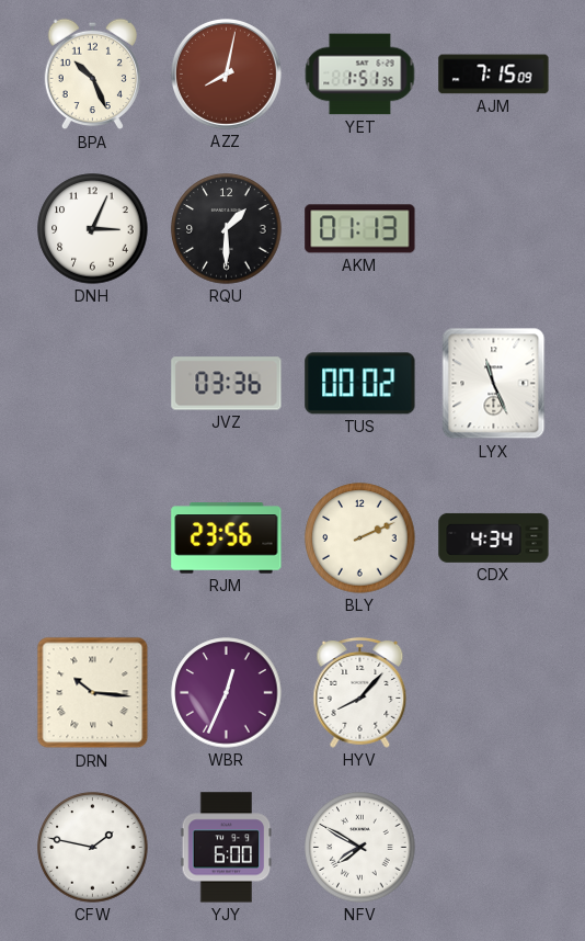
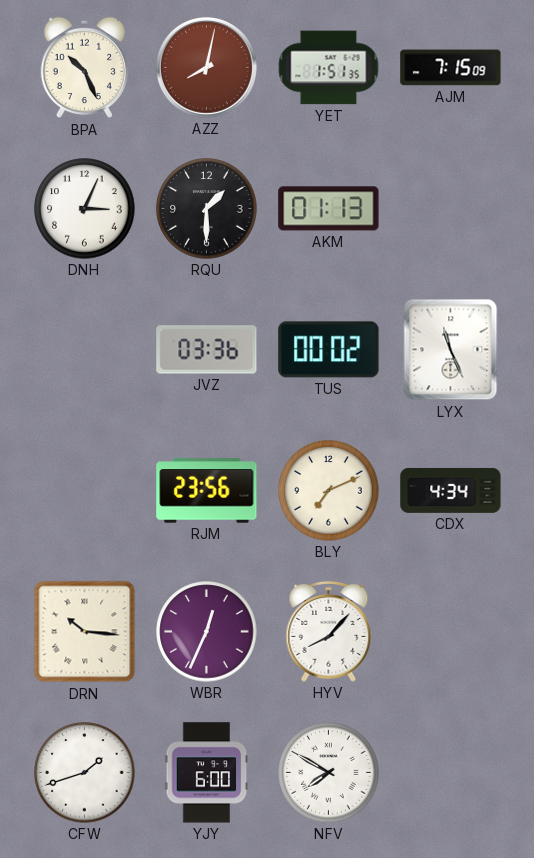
BLY: 2:11 -> 7:11 (329, 491)
CFW: 1:47 -> 1:42 (85, 773)
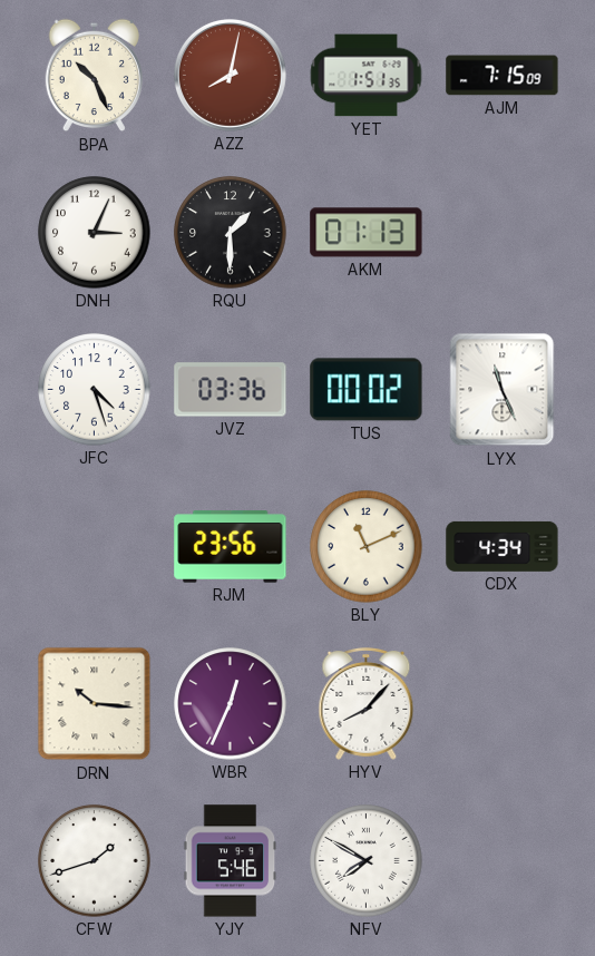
JFC: none -> 4:27 (95, 390)
BLY: 7:11 -> 11:11 (367, 547)
YJY: 6:00 -> 5:46 (231, 861)
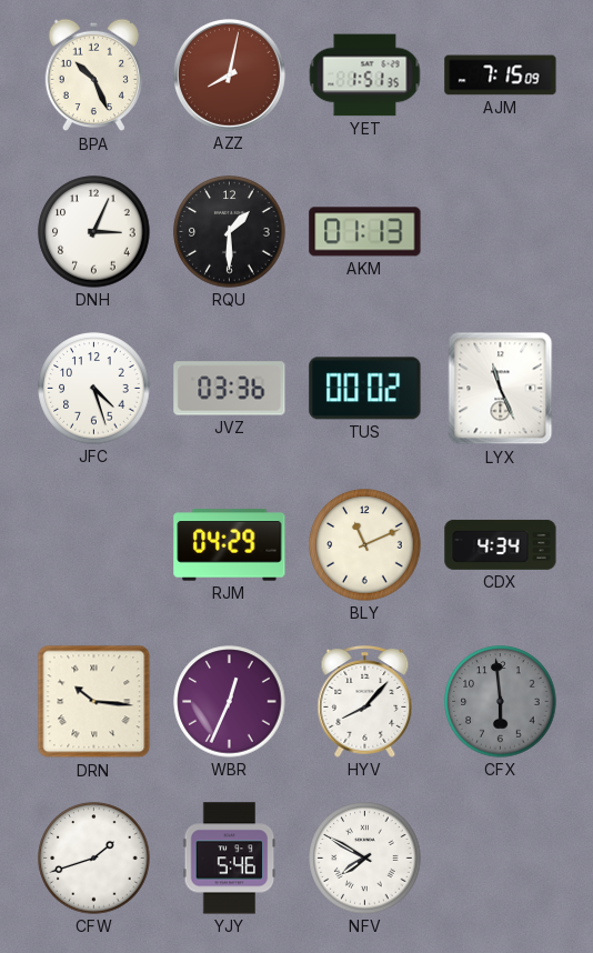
RJM: 23:56 -> 04:29 (230, 545)
CFX: none -> 5:59 (501, 702)
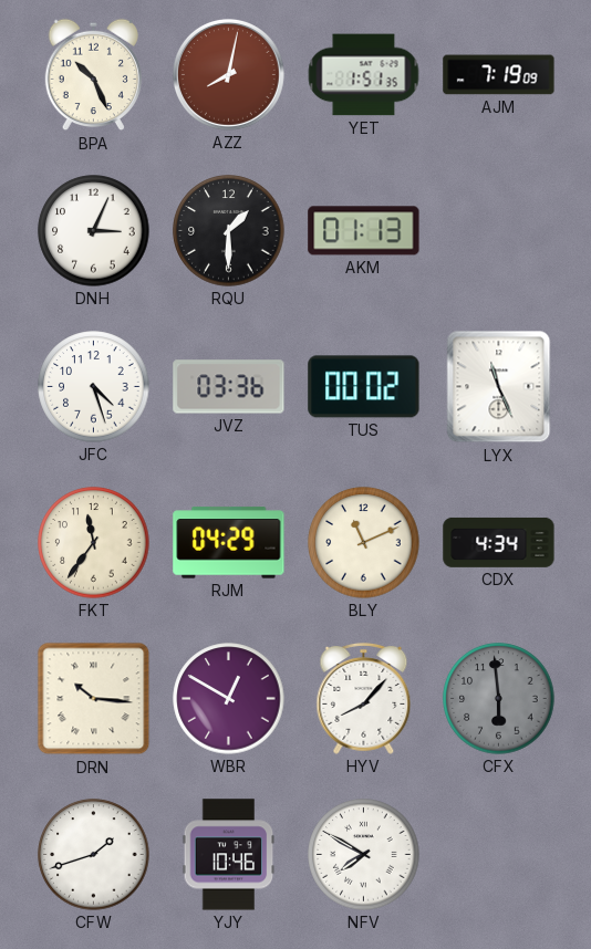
AJM: 7:15 -> 7:19 (499, 75)
FKT: none -> 11:36 (94, 543)
WBR: 12:34 -> 12:50 (229, 699)
YJY: 5:46 -> 10:46 (229, 855)
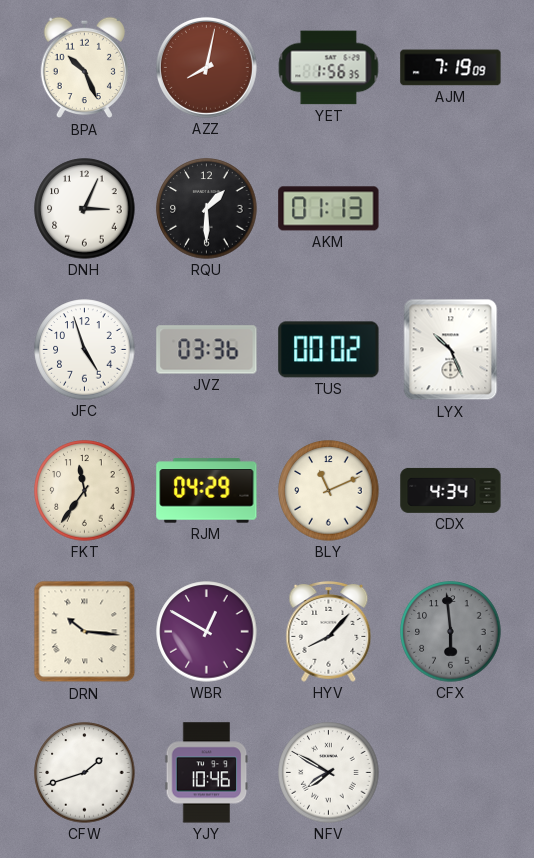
YET: 1:51 -> 1:56 (329, 68)
JFC: 4:27 -> 4:57 (85, 350)
LYX: 11:26 -> 10:26 (451, 350)
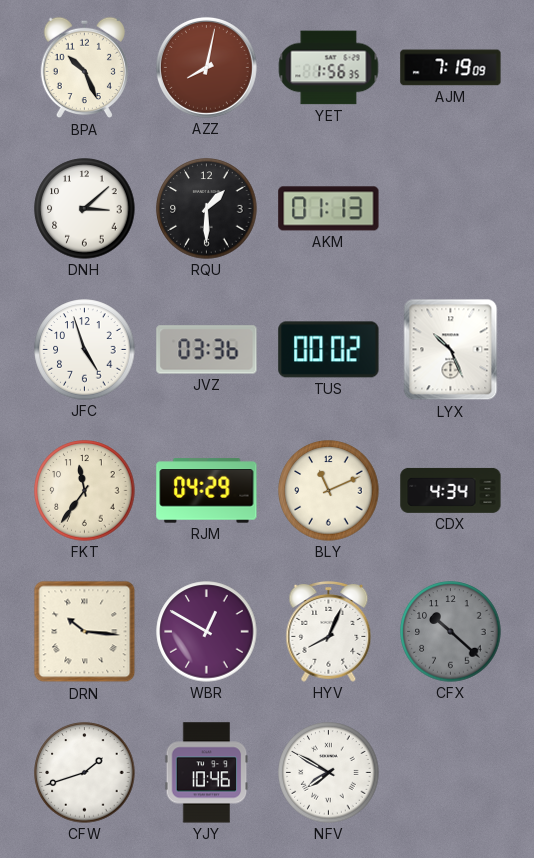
DNH: 3:04 -> 3:08 (85, 209)
HYV: 8:07 -> 8:04 (329, 631)
CFX: 5:59 -> 10:22 (451, 632)
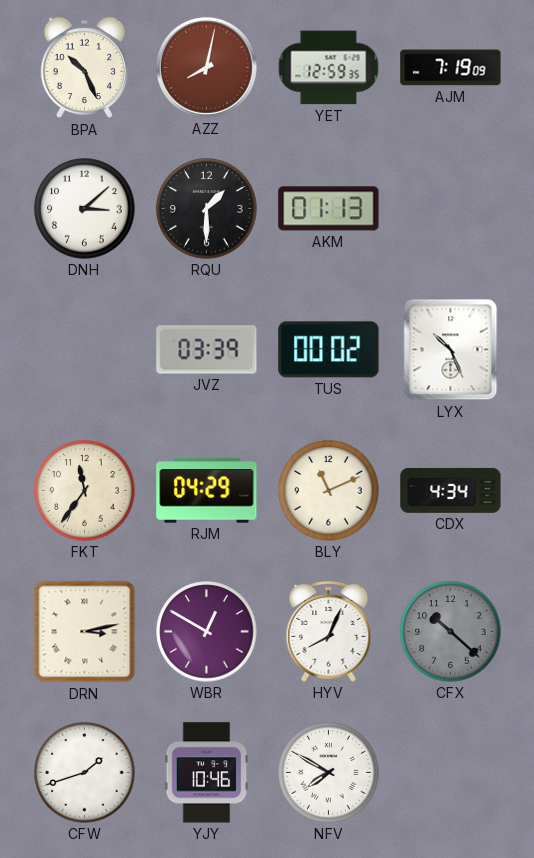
YET: 1:56 -> 12:59 (329, 68)
JFC: 4:57 -> none (85, 350)
JVZ: 03:36 -> 03:39 (207, 350)
DRN: 10:16 -> 3:13 (85, 632)
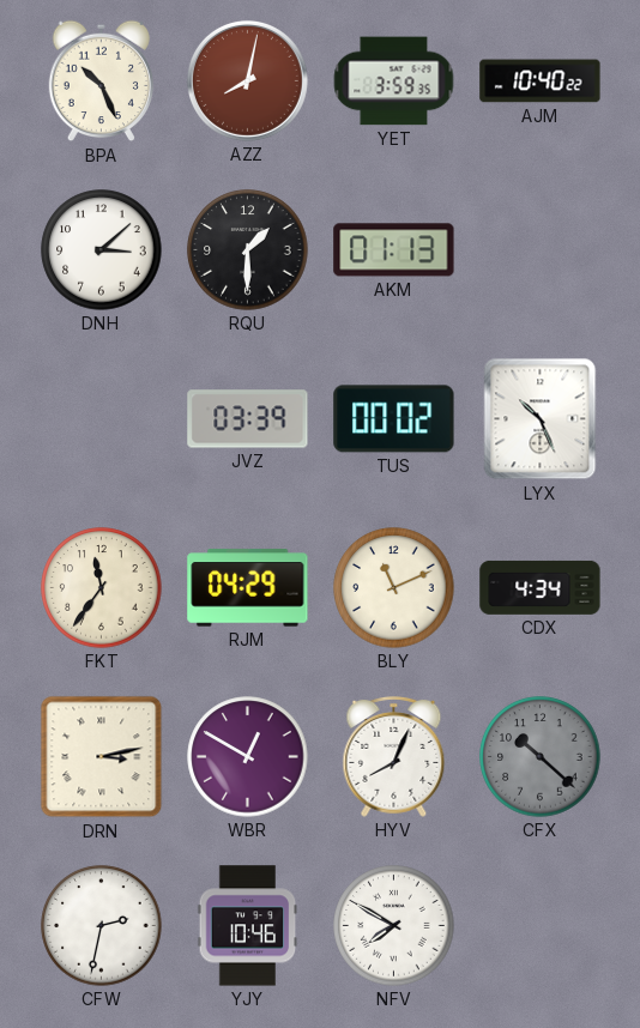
YET: 12:59 -> 3:59 (394, 81)
AJM: 7:19 -> 10:40 (541, 81)
CFW: 1:42 -> 2:32 (102, 926)
